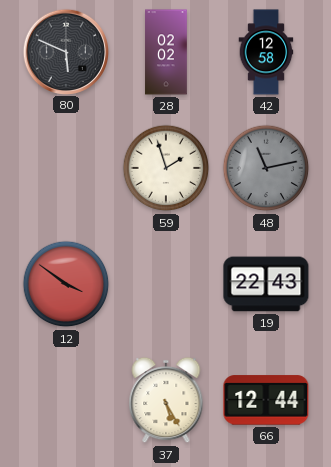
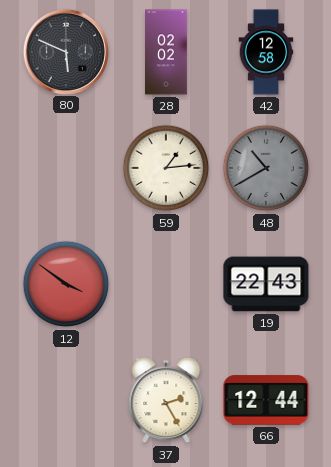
59: 1:57 -> 1:14 (166, 168)
48: 11:13 -> 10:40 (266, 168)
37: 5:25 -> 2:25 (166, 400)
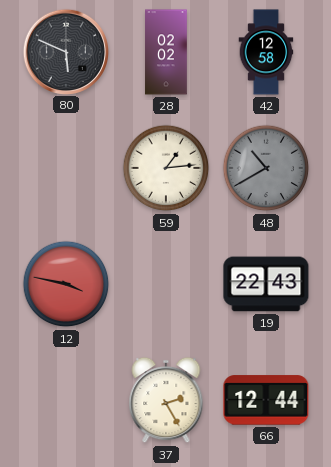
12: 3:51 -> 3:47 (66, 284)
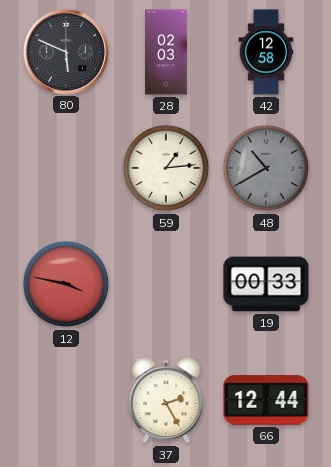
28: 02:02 -> 02:03 (166, 52)
19: 22:43 -> 00:33 (266, 284)
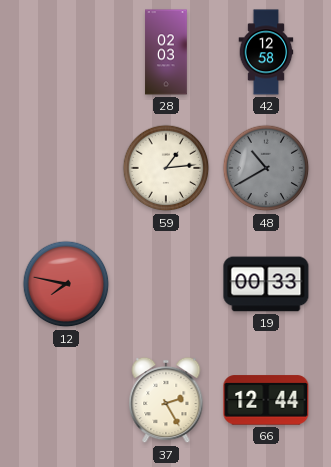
80: 5:49 -> none (65, 51)
12: 3:47 -> 7:47 (66, 284)
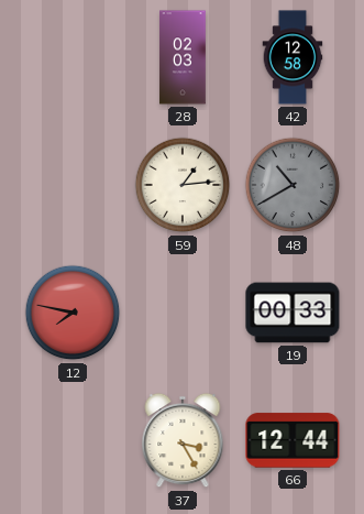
37: 2:25 -> 3:25 (183, 440)
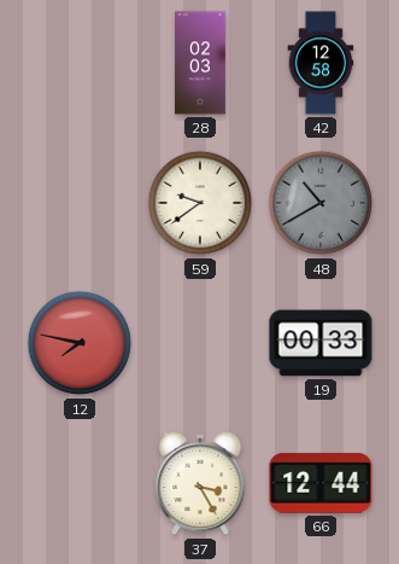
59: 1:14 -> 9:39 (200, 203)
